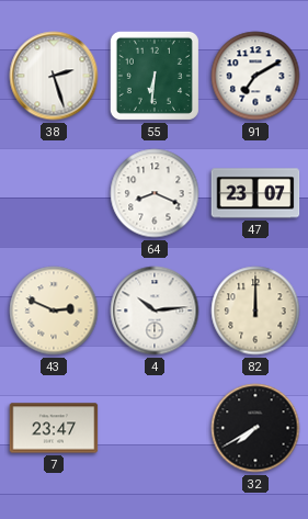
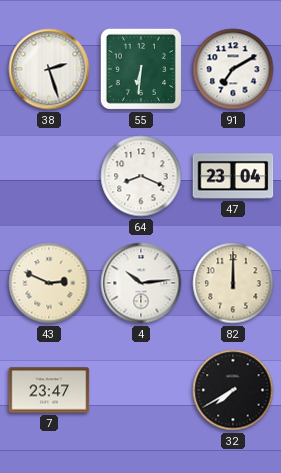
47: 23:07 -> 23:04 (233, 176)
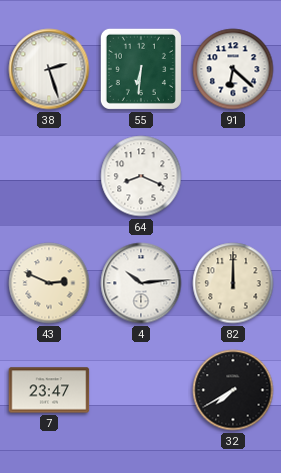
91: 7:10 -> 6:22 (233, 69)
47: 23:04 -> none (233, 176)
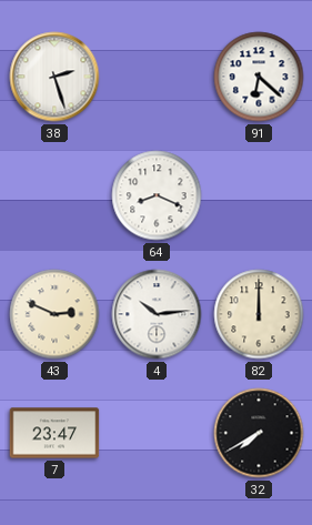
55: 6:31 -> none (141, 69)
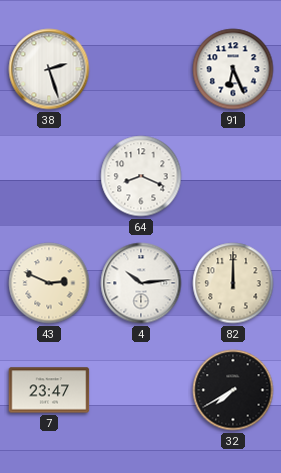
91: 6:22 -> 6:26 (233, 69)
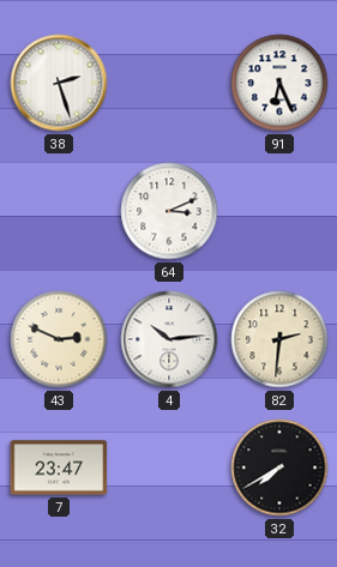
64: 8:19 -> 3:11 (169, 211)
82: 12:00 -> 2:31 (279, 339)
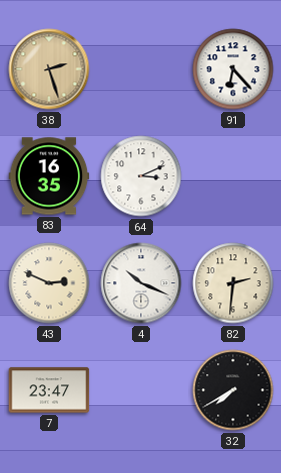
38 dial: white -> champagne (49, 69)
91: 6:26 -> 6:23 (233, 69)
83: none -> 16:35 (49, 176)
4: 10:14 -> 10:19 (141, 283)
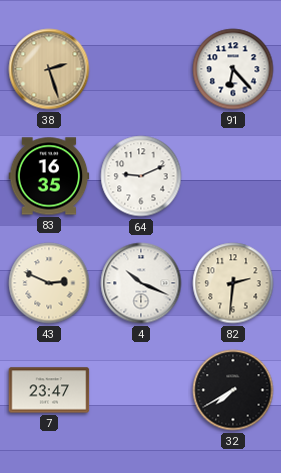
64: 3:11 -> 9:11 (141, 176)
